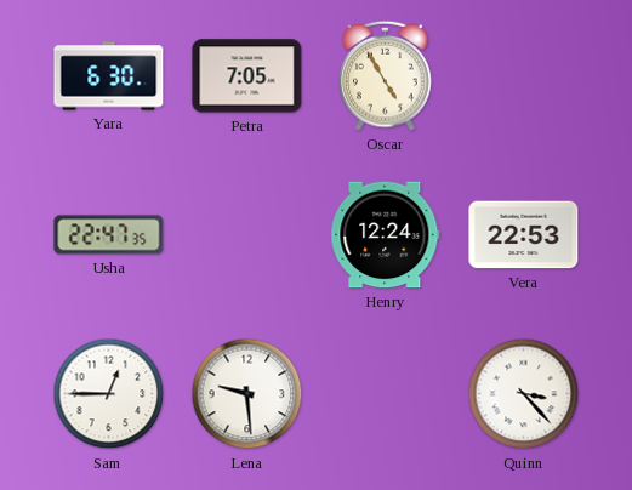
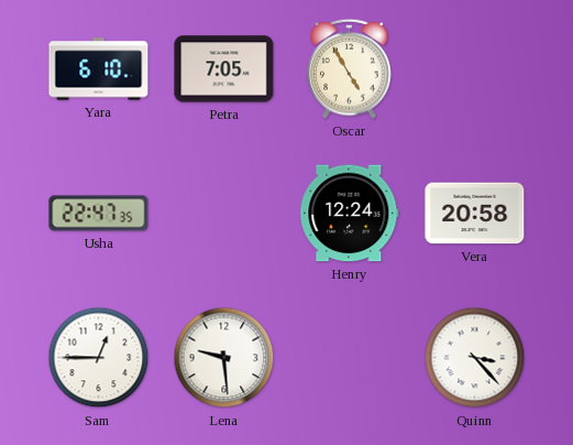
Yara: 6:30 -> 6:10 (99, 69)
Vera: 22:53 -> 20:58 (475, 214)
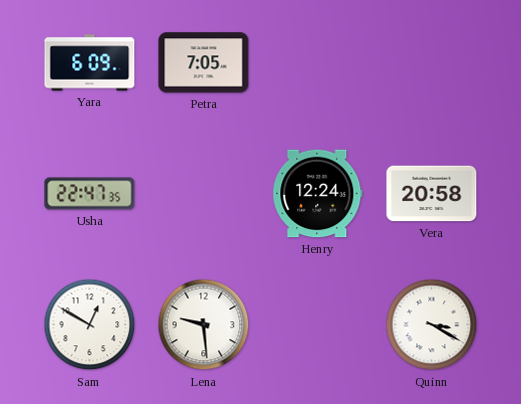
Yara: 6:10 -> 6:09 (90, 63)
Oscar: 4:55 -> none (350, 68)
Sam: 12:45 -> 12:50 (90, 325)
Quinn: 3:23 -> 3:20 (432, 325)
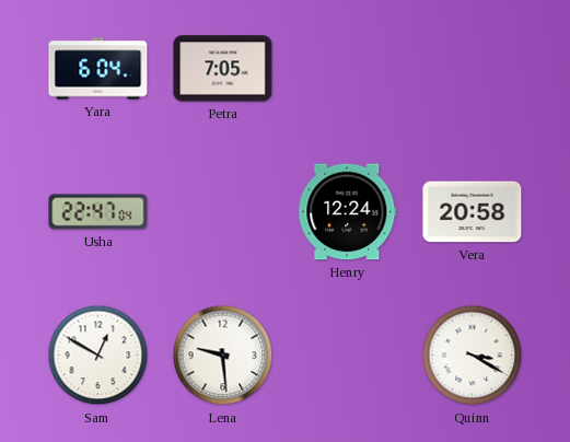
Yara: 6:09 -> 6:04 (98, 69)
Usha: 22:47:35 -> 22:47:04 (98, 212)
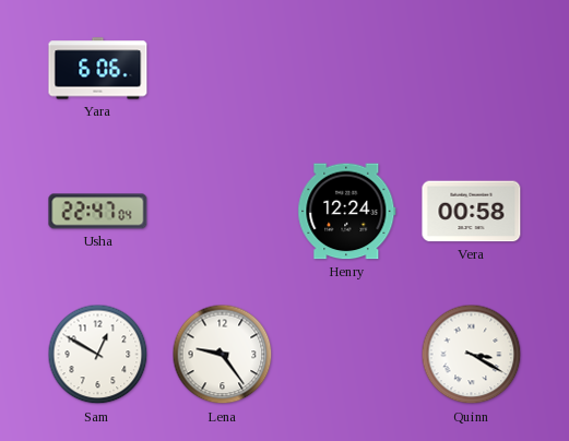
Yara: 6:04 -> 6:06 (98, 69)
Petra: 7:05 -> none (223, 69)
Vera: 20:58 -> 00:58 (472, 212)
Lena: 9:29 -> 9:24 (223, 355)
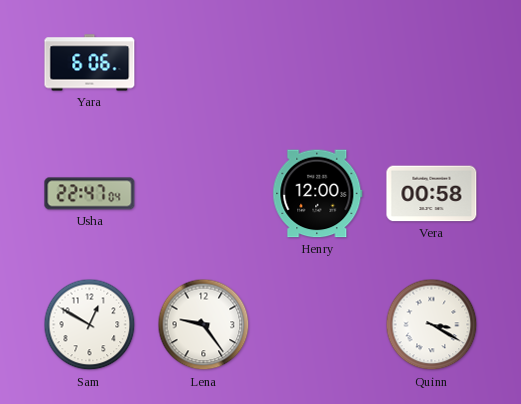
Henry: 12:24 -> 12:00 (318, 194)
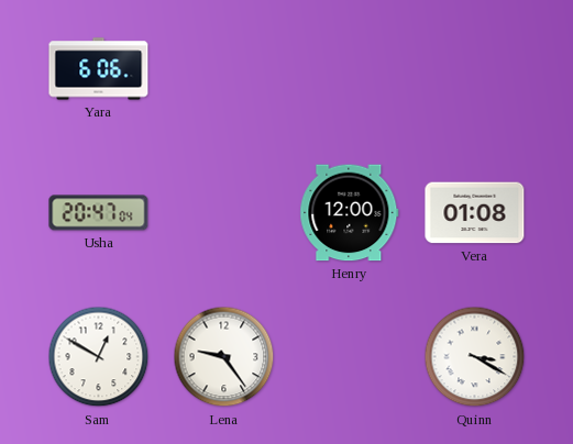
Usha: 22:47 -> 20:47 (99, 213)
Vera: 00:58 -> 01:08 (475, 213)
